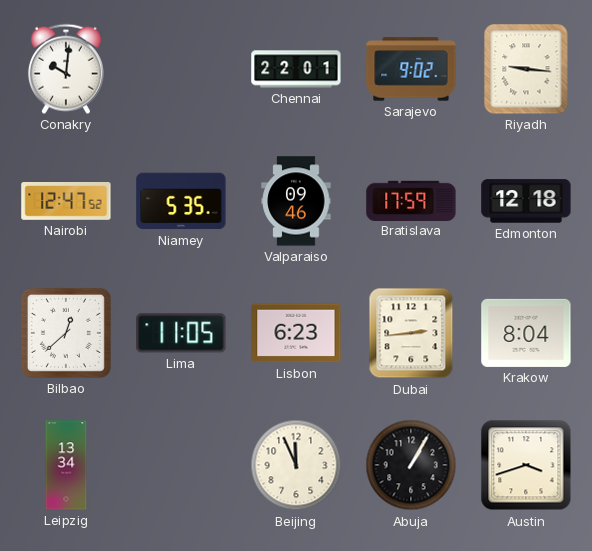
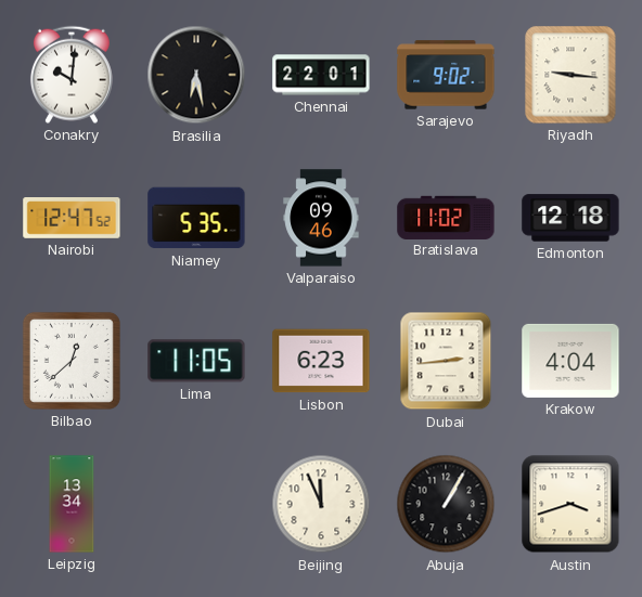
Brasilia: none -> 6:28 (196, 75)
Bratislava: 17:59 -> 11:02 (446, 217)
Krakow: 8:04 -> 4:04 (570, 361)
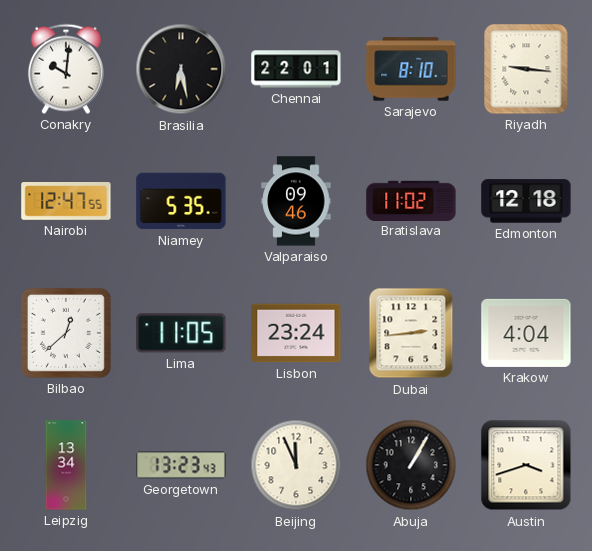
Sarajevo: 9:02 -> 8:10 (411, 69)
Nairobi: 12:47:52 -> 12:47:55 (66, 202)
Lisbon: 6:23 -> 23:24 (296, 333)
Georgetown: none -> 13:23 (181, 465)
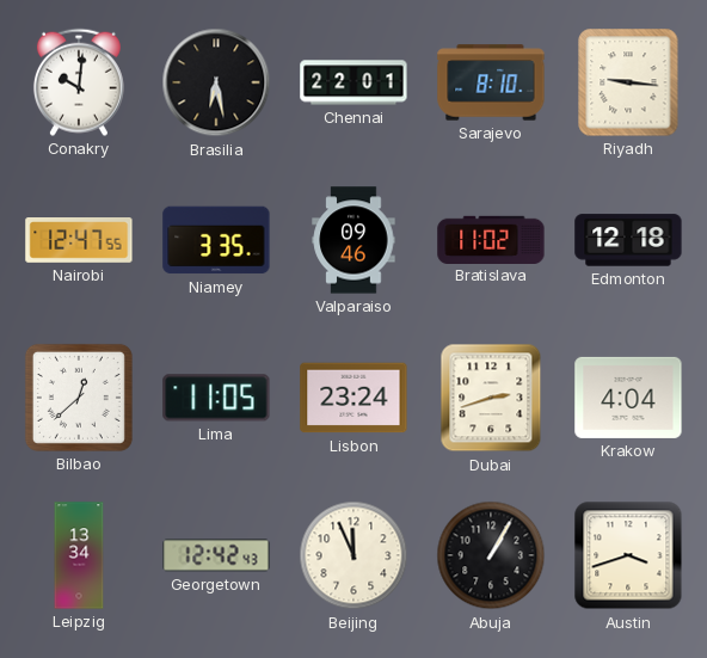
Niamey: 5:35 -> 3:35 (216, 240)
Dubai: 2:44 -> 2:42 (491, 398)
Georgetown: 13:23 -> 12:42 (216, 555)
